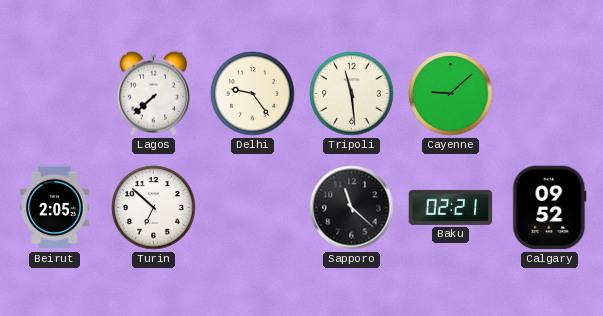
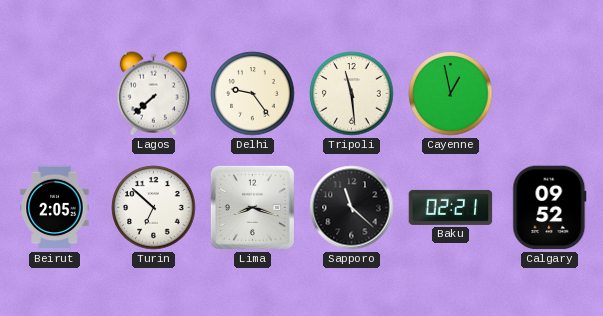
Cayenne: 9:08 -> 12:58 (451, 94)
Lima: none -> 8:18 (252, 207)
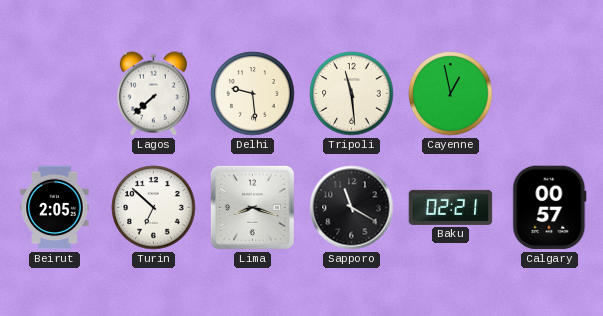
Delhi: 9:24 -> 9:29 (253, 94)
Sapporo: 11:22 -> 11:20 (352, 208)
Calgary: 09:52 -> 00:57 (550, 208)
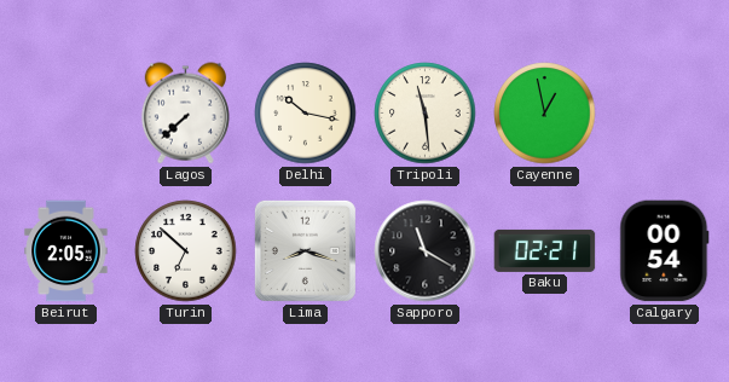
Delhi: 9:29 -> 10:17 (306, 114)
Calgary: 00:57 -> 00:54 (665, 251)
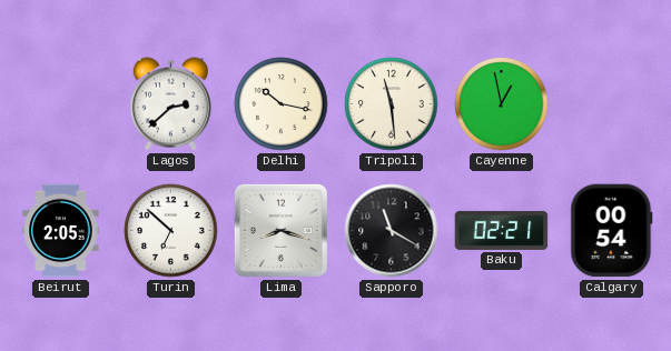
Lagos: 7:38 -> 2:38 (170, 104)
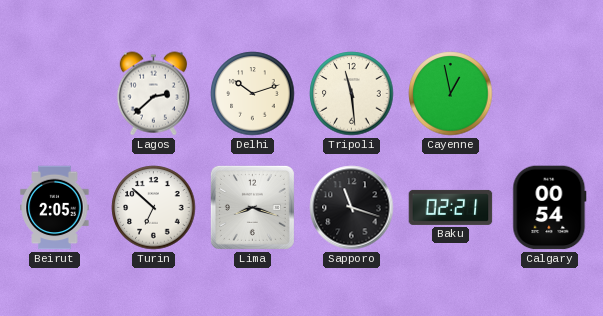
Delhi: 10:17 -> 10:12 (253, 94)
Sapporo: 11:20 -> 11:18 (352, 208)
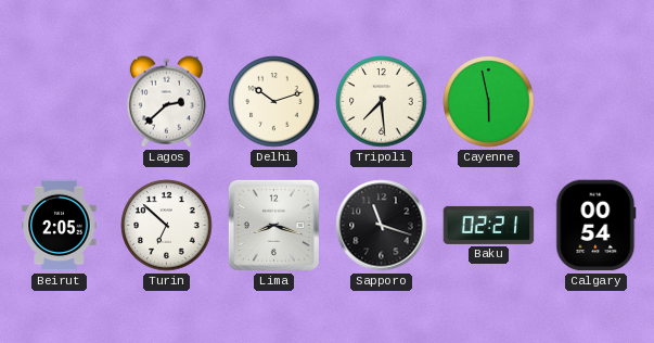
Tripoli: 11:29 -> 7:29 (382, 102)
Cayenne: 12:58 -> 5:58 (489, 102)
